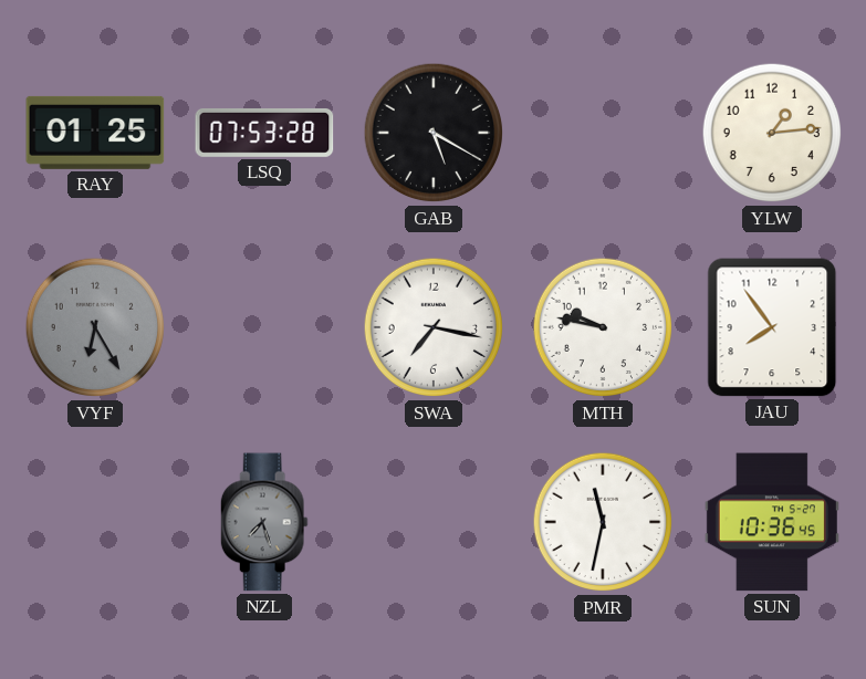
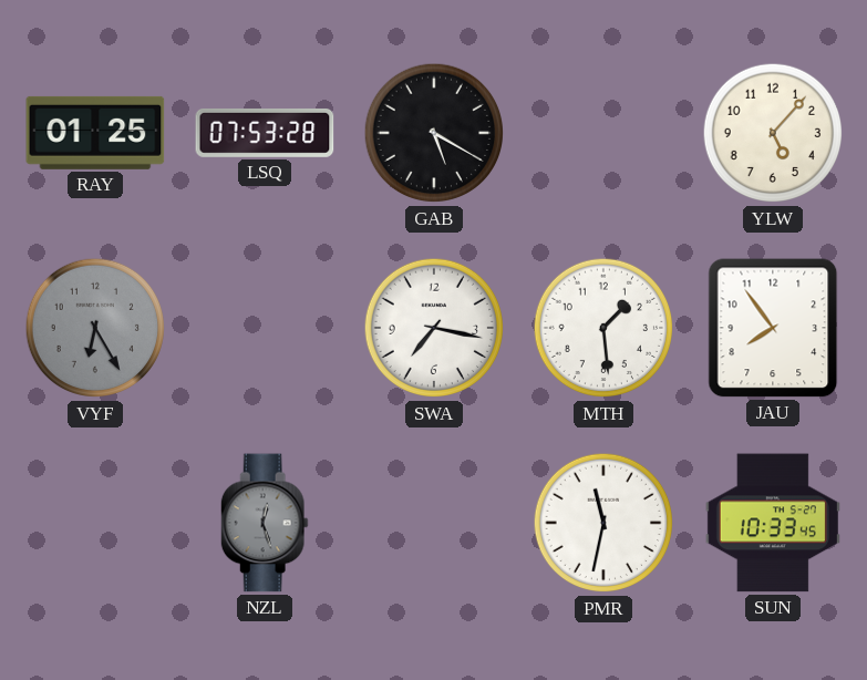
YLW: 1:14 -> 5:07 (773, 133)
MTH: 9:47 -> 1:29 (603, 328)
NZL: 7:27 -> 12:27 (265, 523)
SUN: 10:36 -> 10:33 (773, 523)
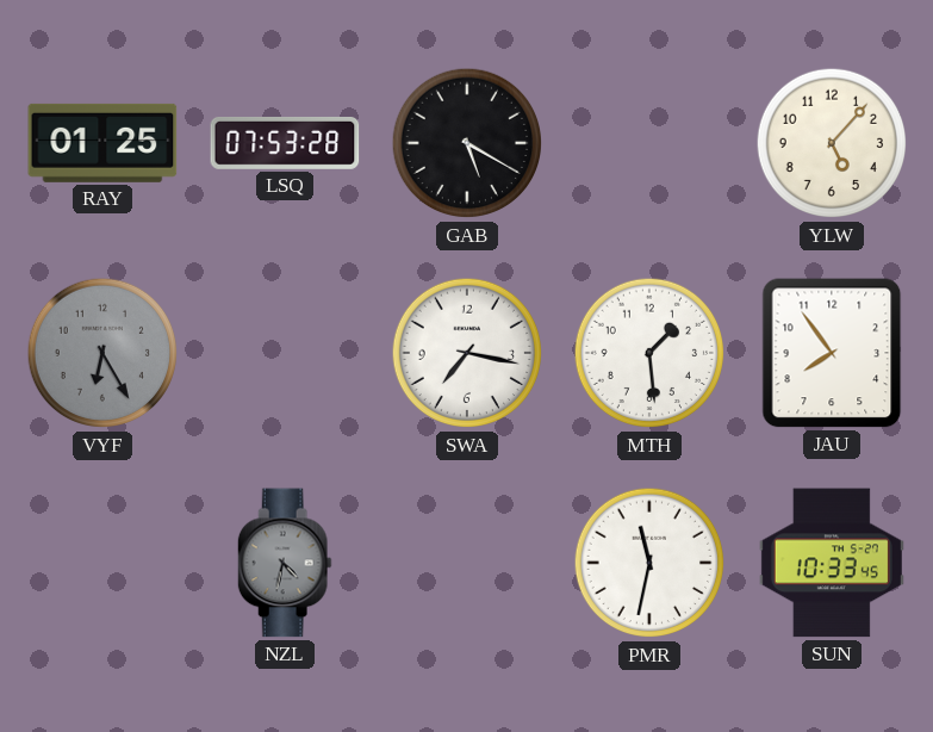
NZL: 12:27 -> 4:32 (285, 563)
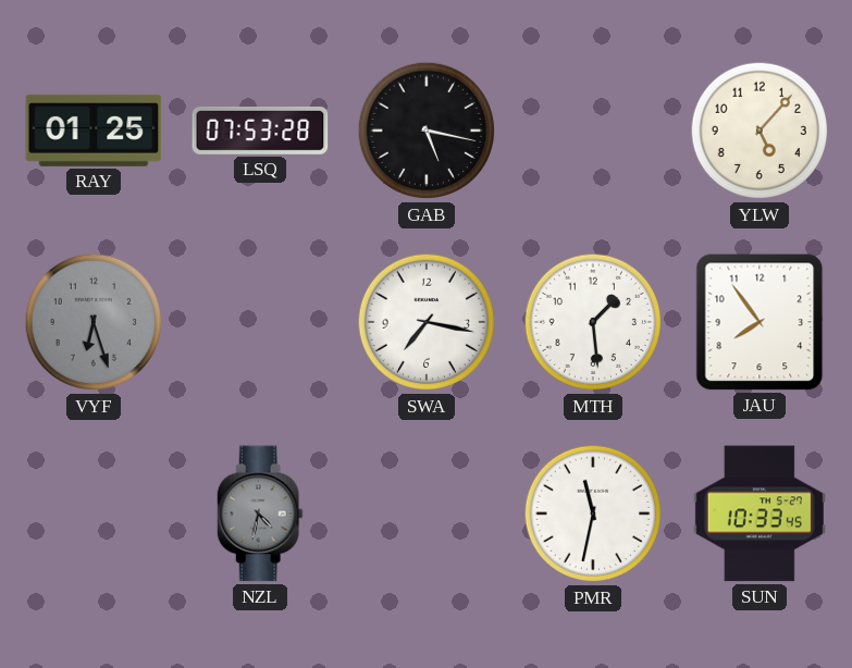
GAB: 5:20 -> 5:17 (427, 131)
VYF: 6:25 -> 6:27 (94, 322)
